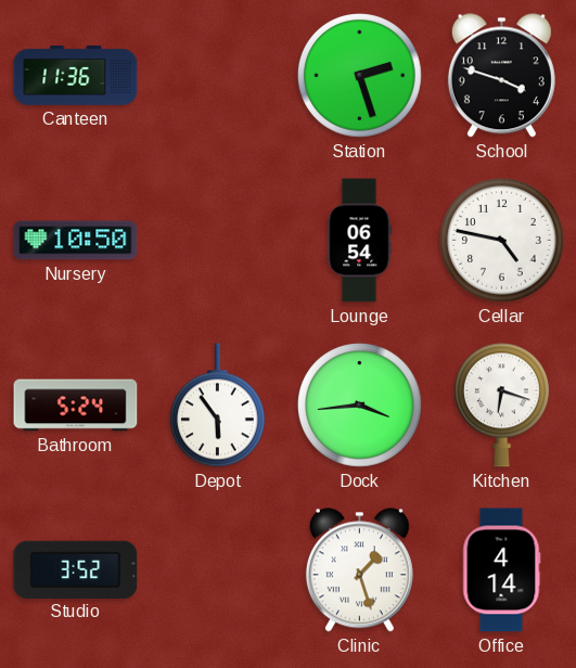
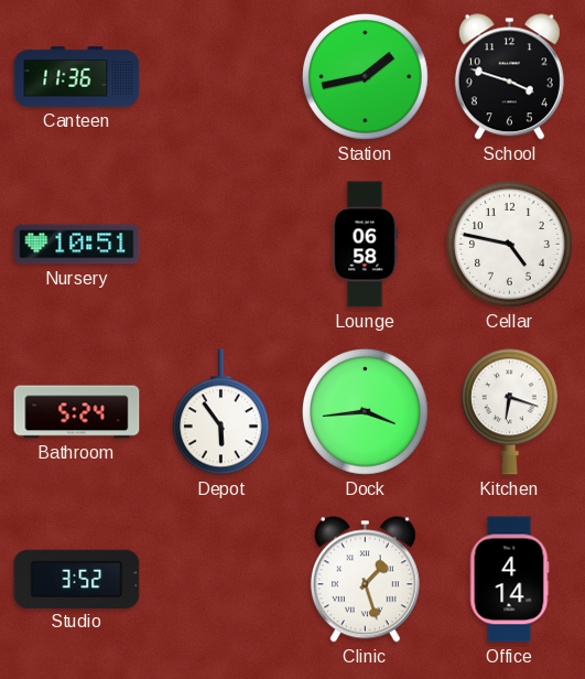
Station: 2:27 -> 1:43 (366, 77)
Nursery: 10:50 -> 10:51 (77, 245)
Lounge: 06:54 -> 06:58 (366, 245)
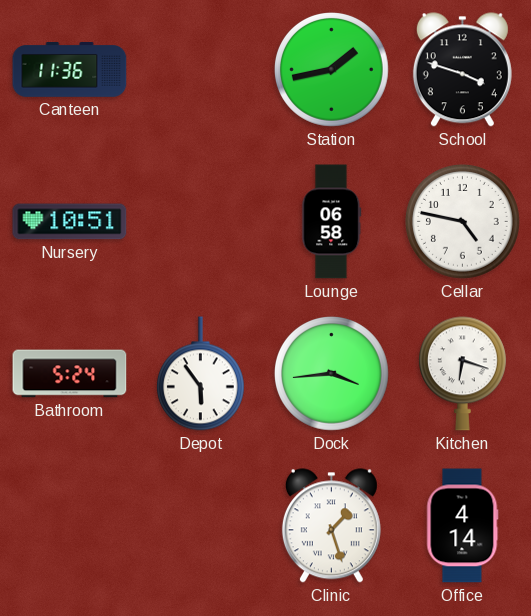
Studio: 3:52 -> none (77, 579)
